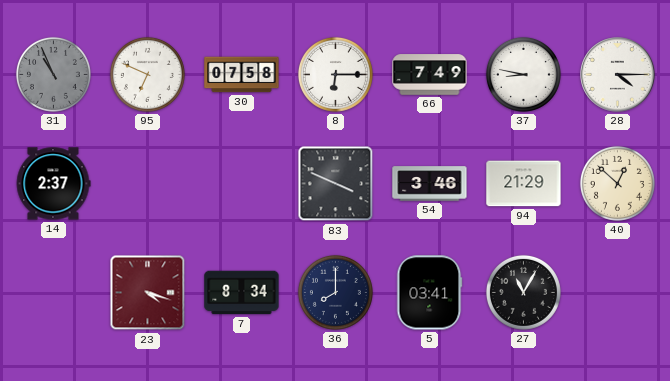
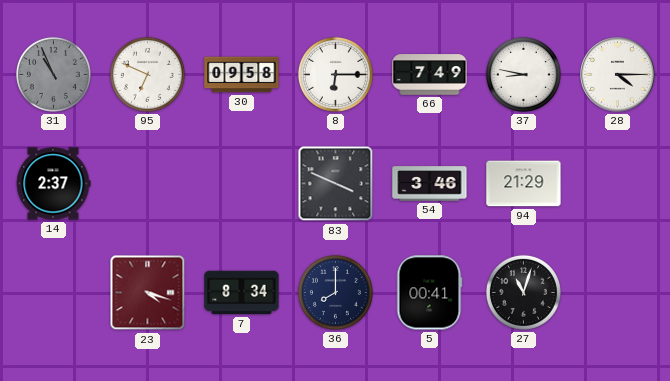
30: 07:58 -> 09:58 (242, 75)
40: 12:52 -> none (617, 183)
5: 03:41 -> 00:41 (430, 293)
27: 11:05 -> 11:03 (523, 292)
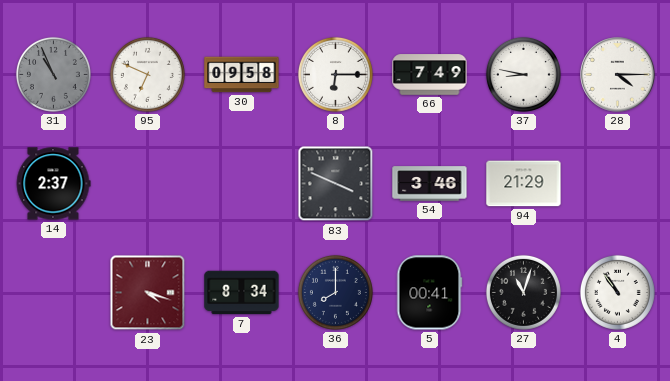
4: none -> 10:54 (617, 292)
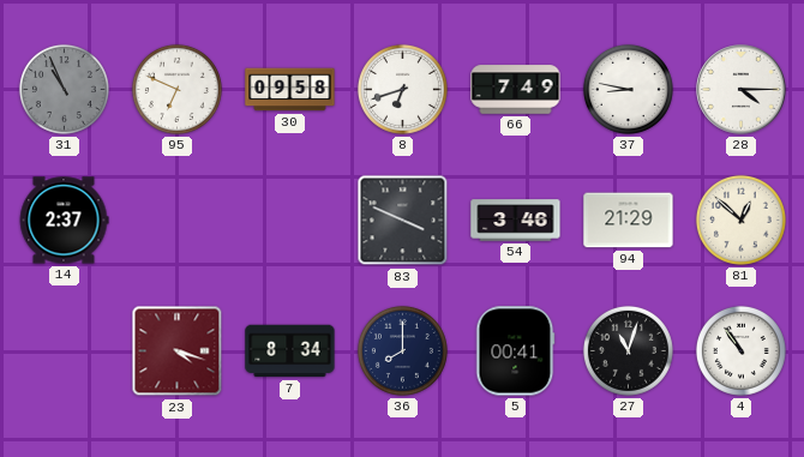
8: 6:15 -> 6:42 (402, 89)
81: none -> 12:52 (740, 220)
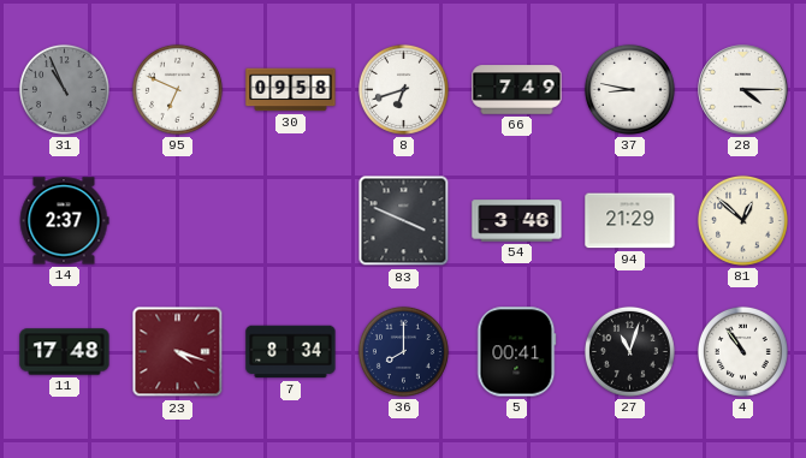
11: none -> 17:48 (65, 352)
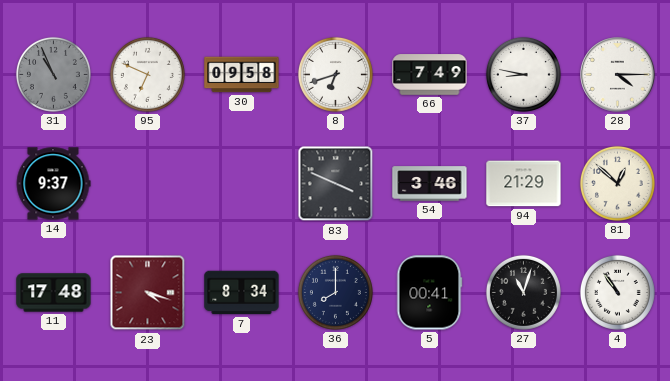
14: 2:37 -> 9:37 (53, 184)
